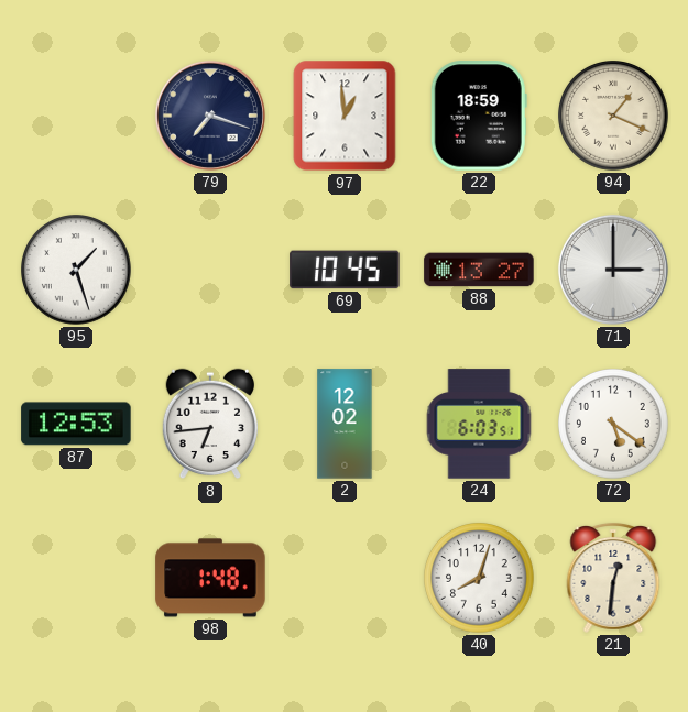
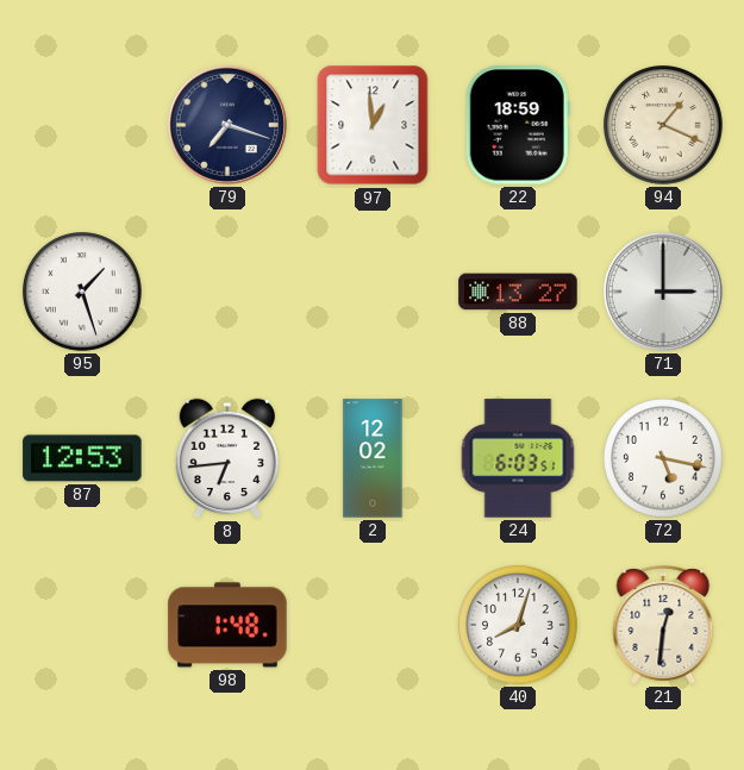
69: 10:45 -> none (345, 270)
72: 5:21 -> 5:17 (664, 459)
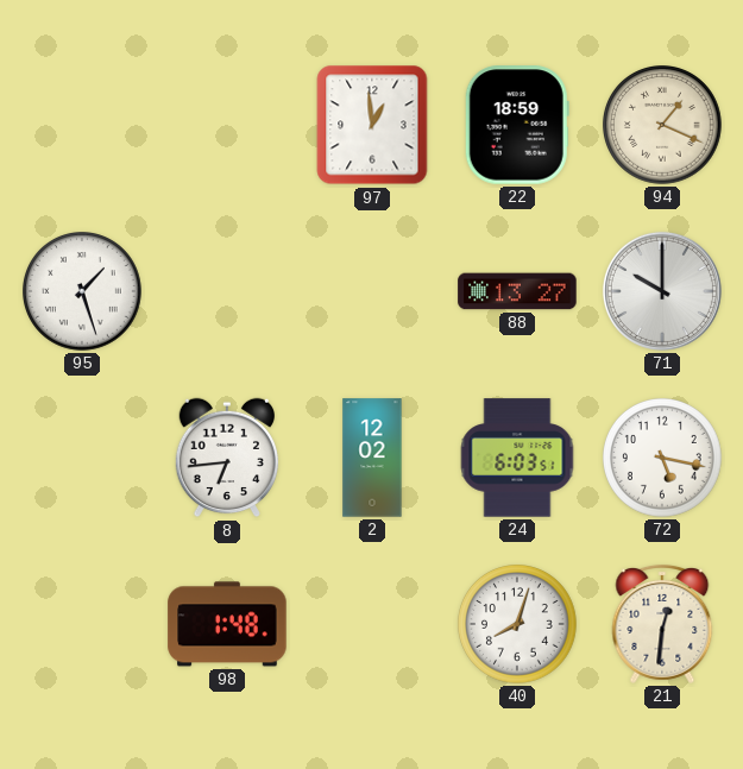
79: 7:18 -> none (227, 125)
71: 3:00 -> 10:00 (662, 291)
87: 12:53 -> none (82, 458)
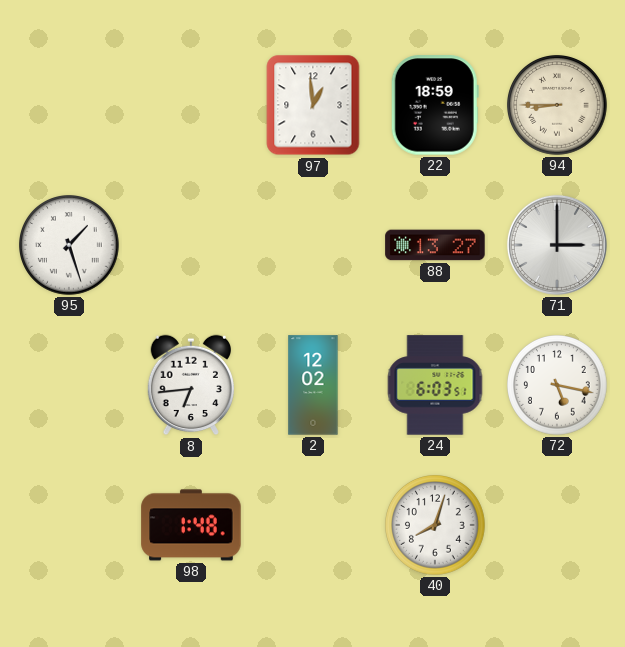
94: 1:19 -> 8:45 (558, 106)
71: 10:00 -> 3:00 (557, 245)
21: 12:31 -> none (662, 624)
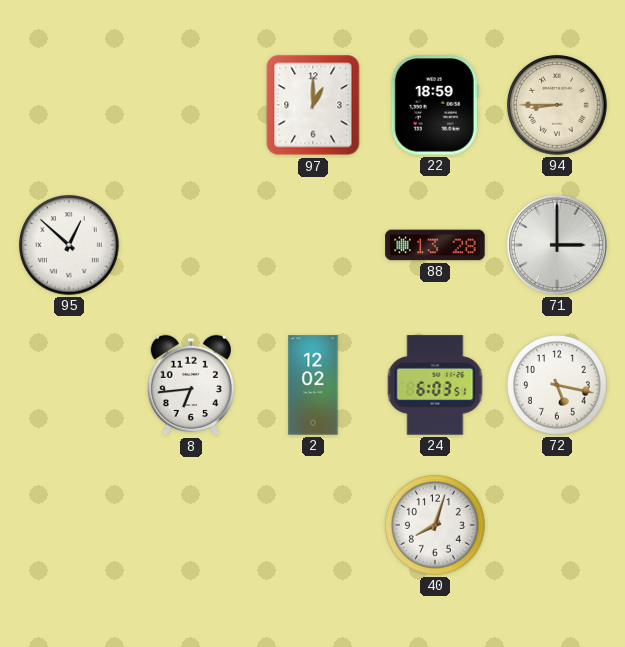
97: 12:59 -> 1:00 (313, 105)
95: 1:27 -> 12:52 (70, 246)
88: 13:27 -> 13:28 (435, 245)
98: 1:48 -> none (191, 525)
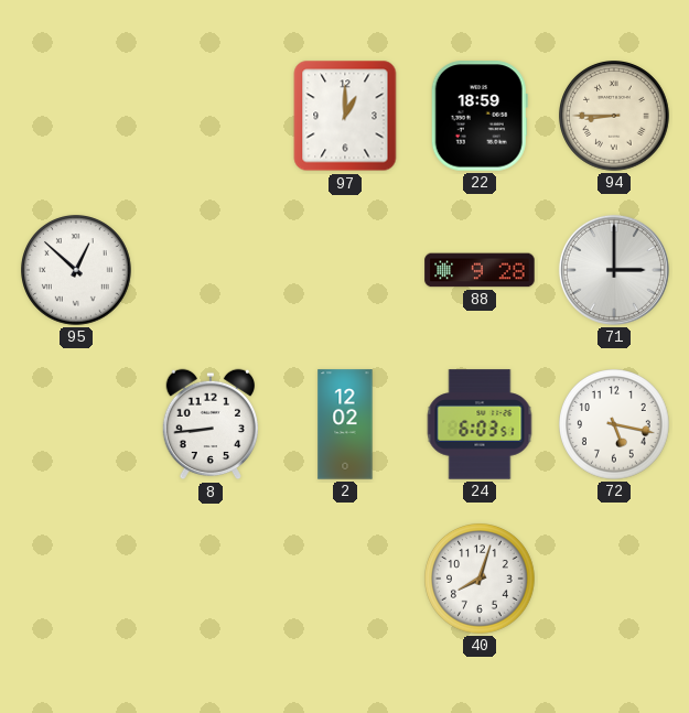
88: 13:28 -> 9:28 (480, 270)
8: 6:44 -> 8:44 (209, 424)
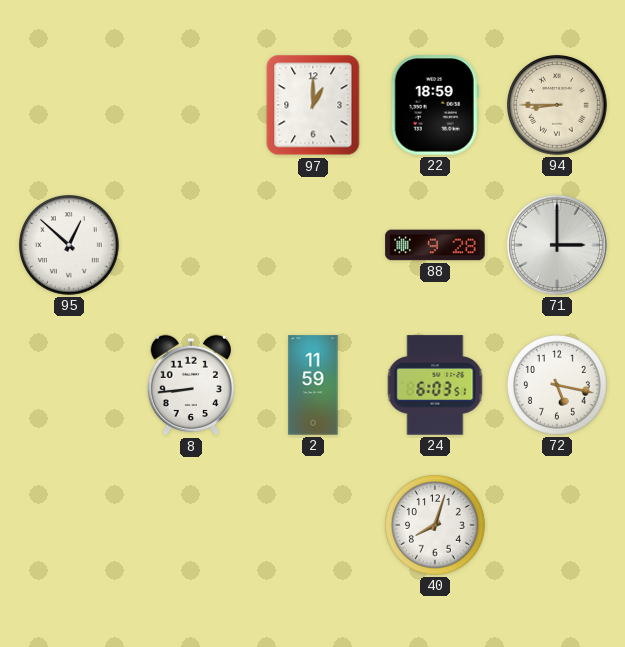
2: 12:02 -> 11:59 (313, 385)
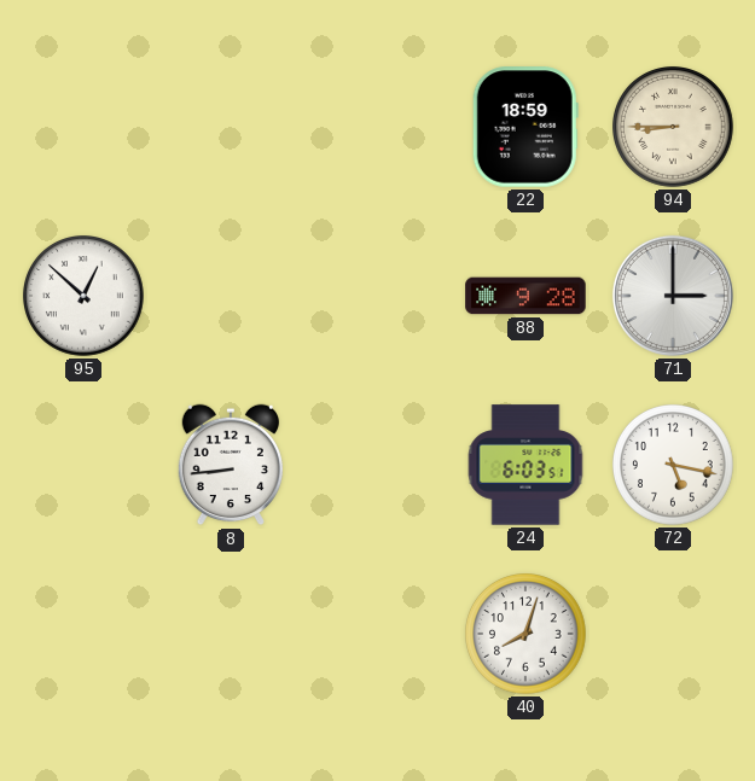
97: 1:00 -> none (313, 105)
2: 11:59 -> none (313, 385)
